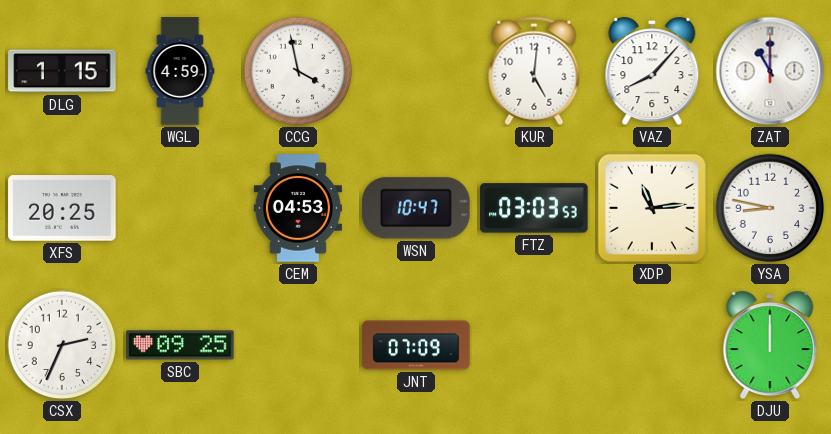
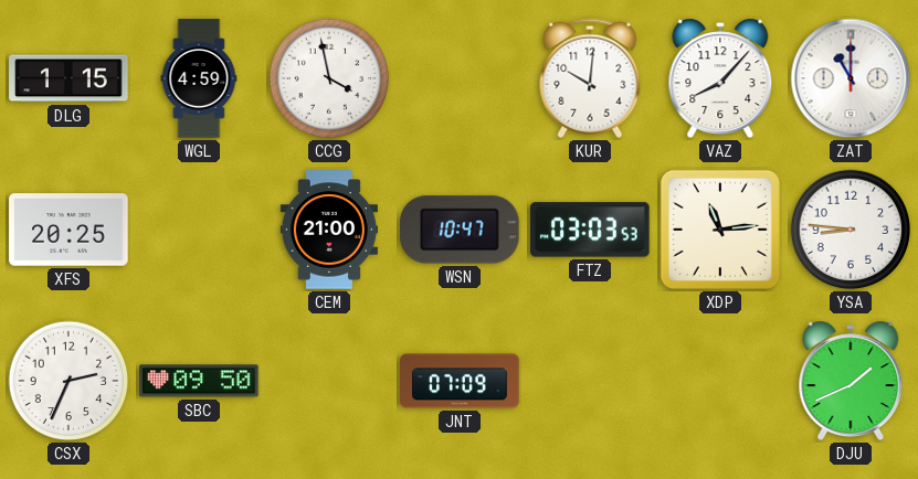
KUR: 5:01 -> 10:01 (590, 78)
CEM: 04:53 -> 21:00 (329, 230)
YSA: 8:47 -> 8:46 (851, 230)
SBC: 09:25 -> 09:50 (199, 381)
DJU: 12:00 -> 1:41 (851, 381)
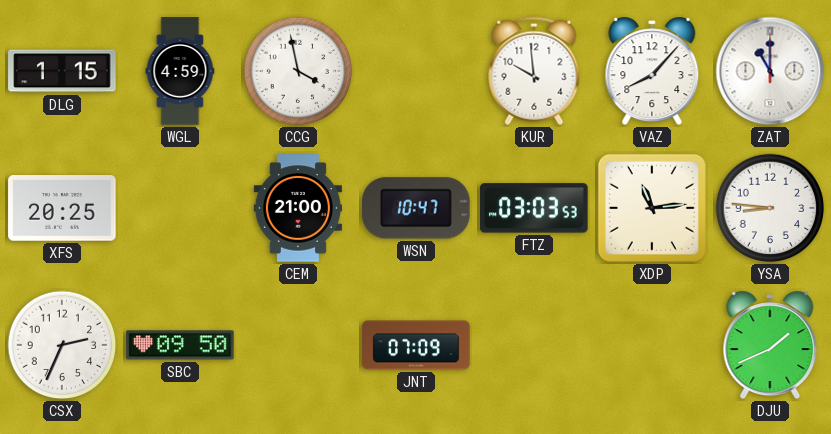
KUR: 10:01 -> 9:59 (534, 71)
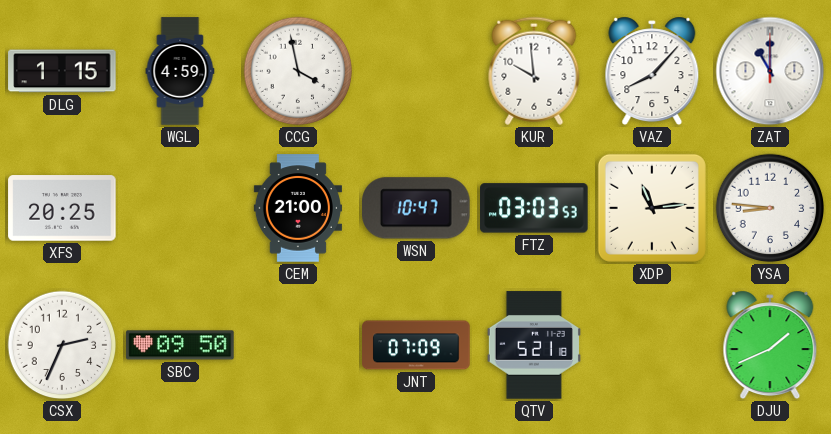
QTV: none -> 5:21 (534, 345)
